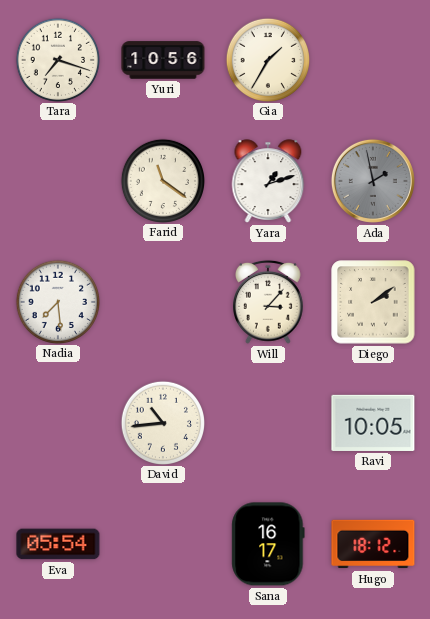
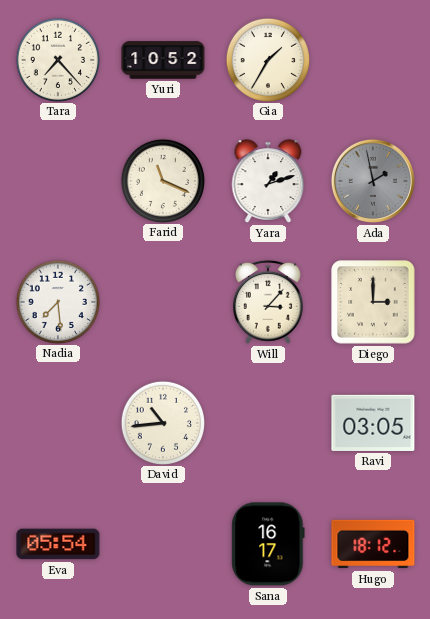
Tara: 7:18 -> 7:23 (57, 59)
Yuri: 10:56 -> 10:52 (163, 60)
Farid: 11:21 -> 11:19 (162, 180)
Diego: 2:09 -> 3:00 (373, 302)
Ravi: 10:05 -> 03:05 (373, 423)
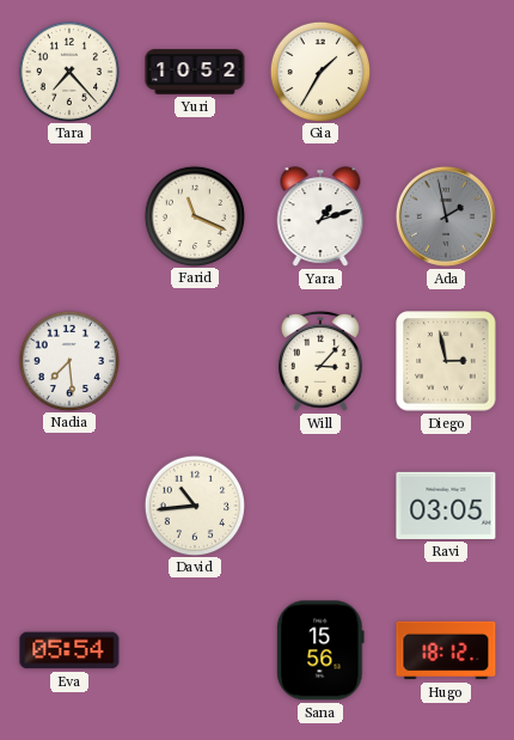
Diego: 3:00 -> 2:58 (446, 361)
Sana: 16:17 -> 15:56 (320, 650)
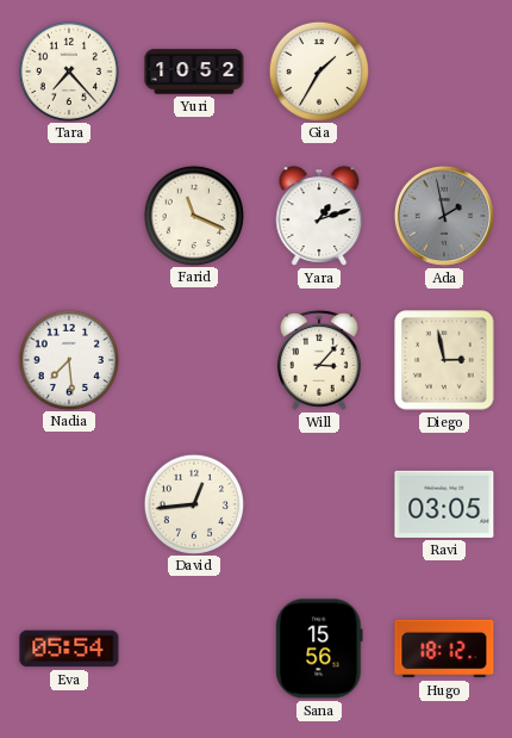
David: 10:44 -> 12:44 (193, 503)
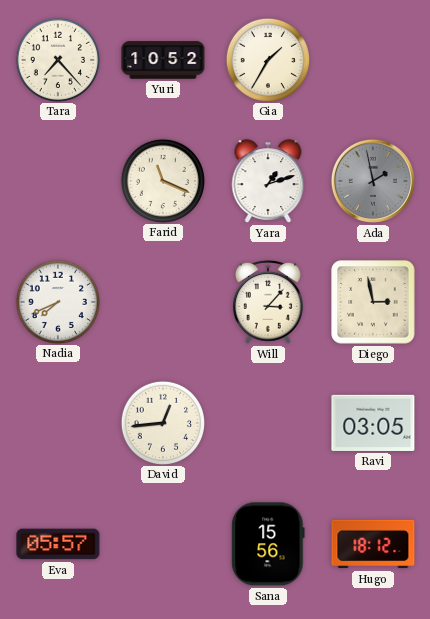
Nadia: 7:29 -> 7:41 (57, 301)
Eva: 05:54 -> 05:57 (58, 544)
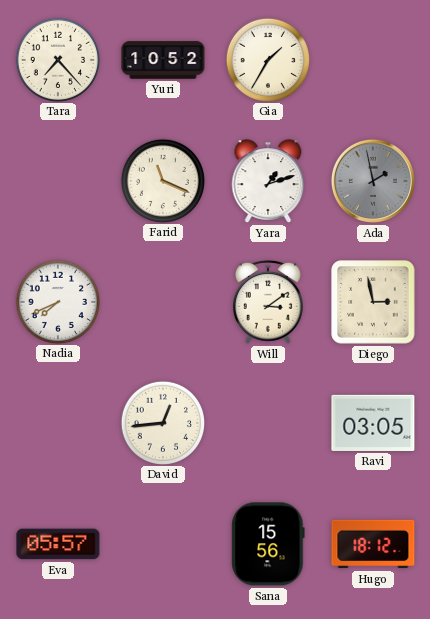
Will: 3:07 -> 3:09 (269, 302)
